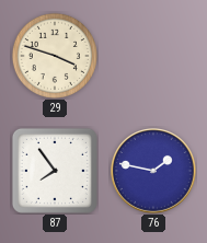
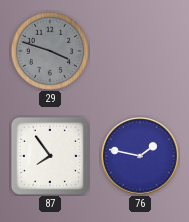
29 dial: cream -> grey (50, 51)
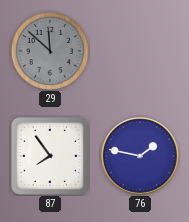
29: 3:48 -> 11:52 (50, 51)
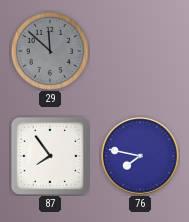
76: 1:47 -> 7:47 (141, 157)
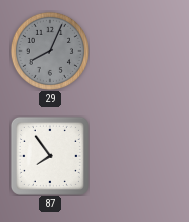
29: 11:52 -> 8:04 (50, 51)
76: 7:47 -> none (141, 157)
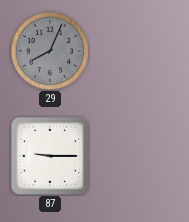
87: 7:54 -> 9:15 (50, 156)
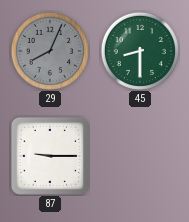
45: none -> 8:30 (140, 51)
